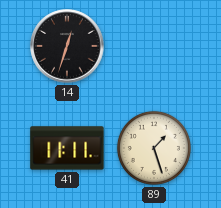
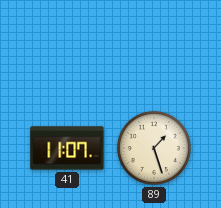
14: 12:33 -> none (67, 46)
41: 11:11 -> 11:07 (67, 148)
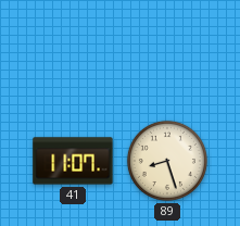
89: 1:27 -> 8:27 (167, 161)
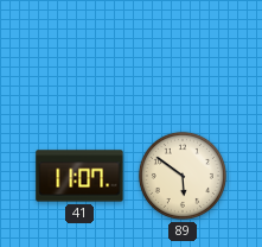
89: 8:27 -> 5:51 (183, 176)
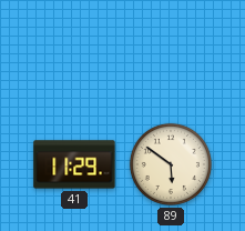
41: 11:07 -> 11:29 (74, 164)
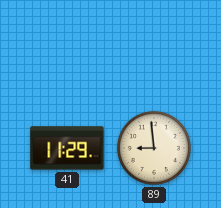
89: 5:51 -> 8:59 (154, 148)
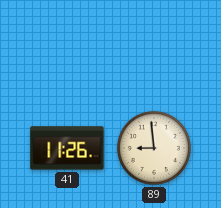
41: 11:29 -> 11:26 (67, 148)
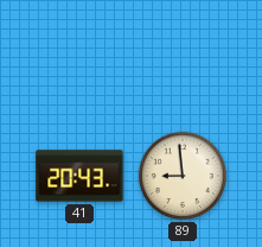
41: 11:26 -> 20:43 (79, 176)
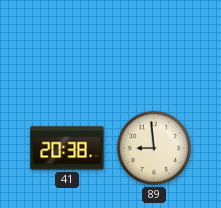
41: 20:43 -> 20:38 (67, 148)
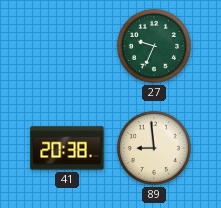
27: none -> 9:34 (154, 46)
